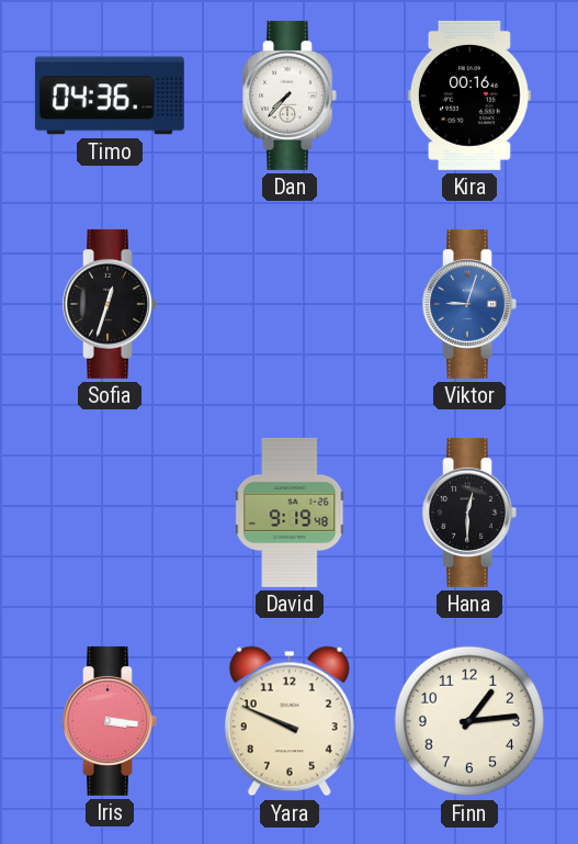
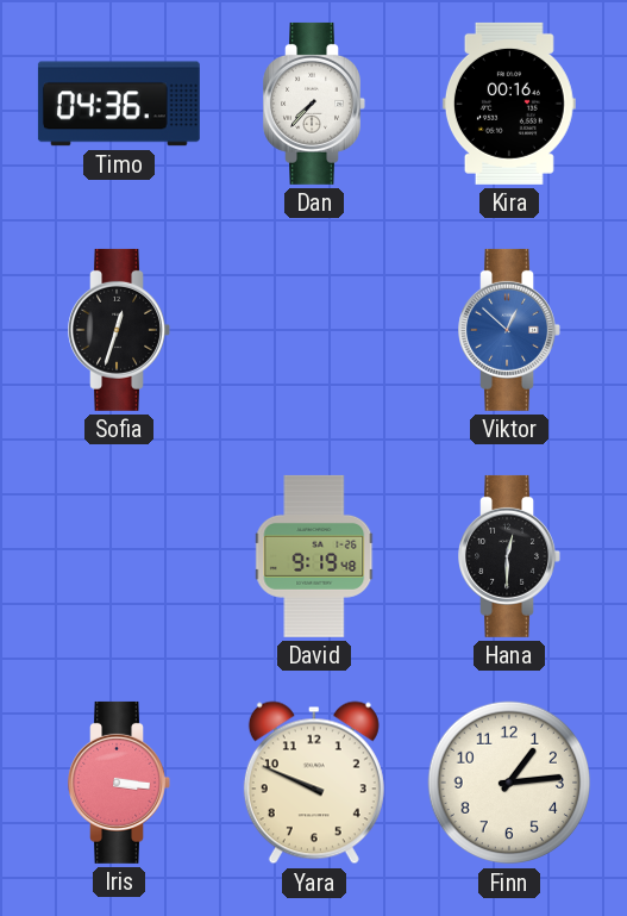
Viktor: 9:03 -> 12:52 (509, 330)
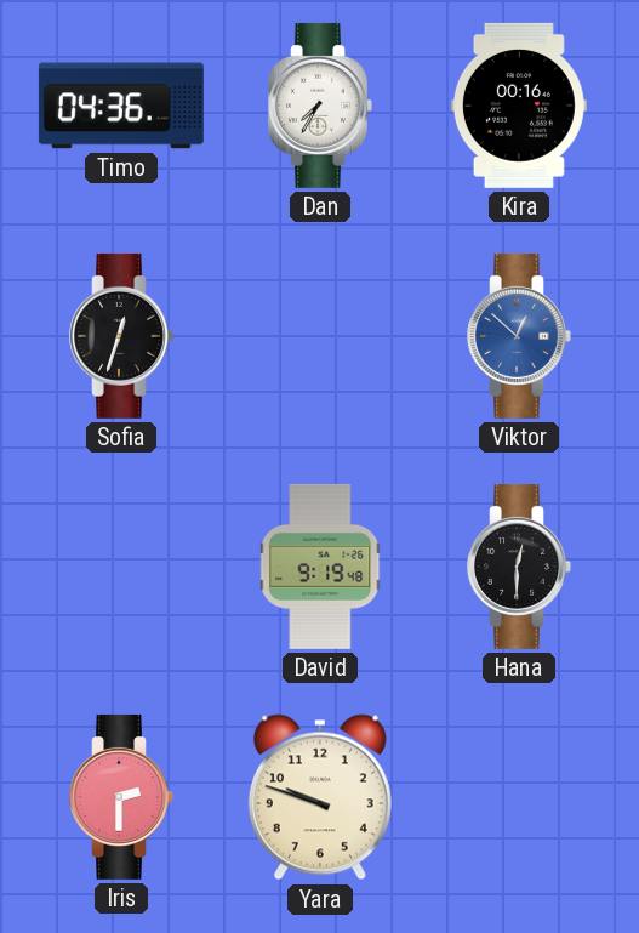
Dan: 7:37 -> 7:35 (320, 106)
Iris: 3:16 -> 2:30 (121, 797)
Yara: 9:49 -> 9:48 (320, 797)
Finn: 1:14 -> none (509, 783)
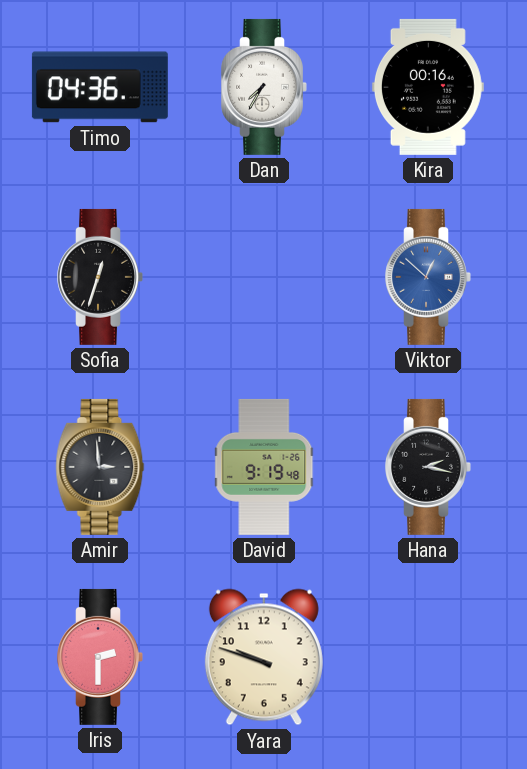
Amir: none -> 2:59 (100, 467)
Hana: 12:30 -> 2:17 (428, 467)
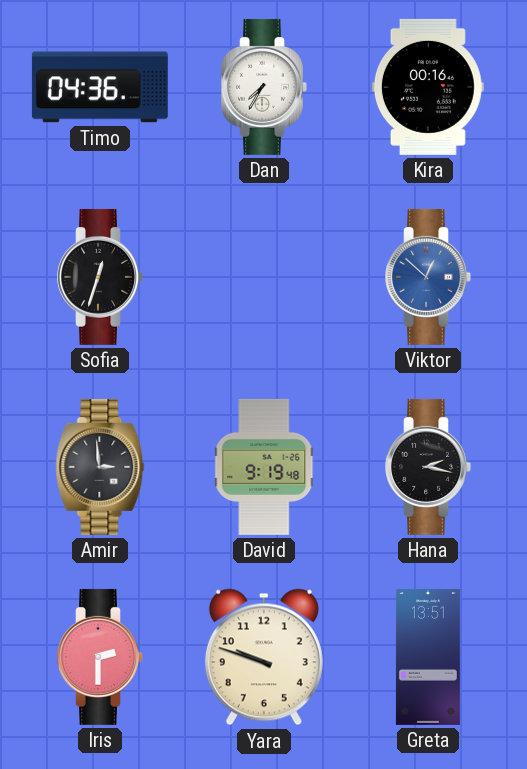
Greta: none -> 13:51 (428, 657)
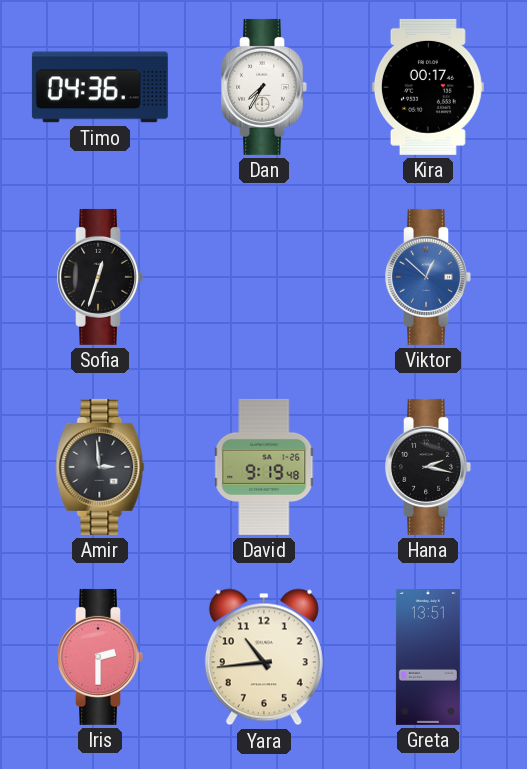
Kira: 00:16 -> 00:17 (428, 87)
Yara: 9:48 -> 10:44 (264, 657)
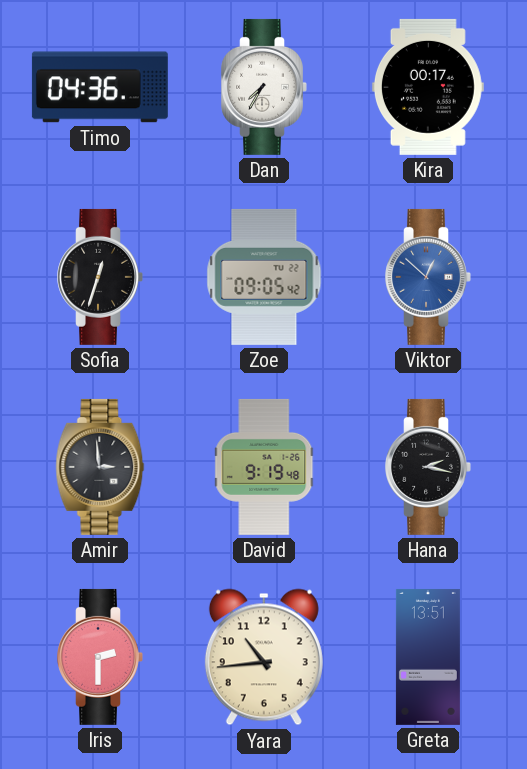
Zoe: none -> 09:05 (264, 277)
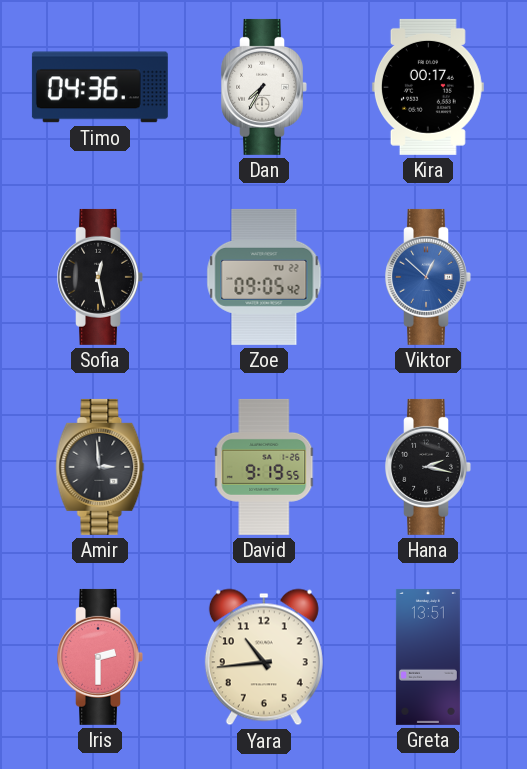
Sofia: 12:33 -> 12:28 (100, 277)
David: 9:19:48 -> 9:19:55 (265, 467)
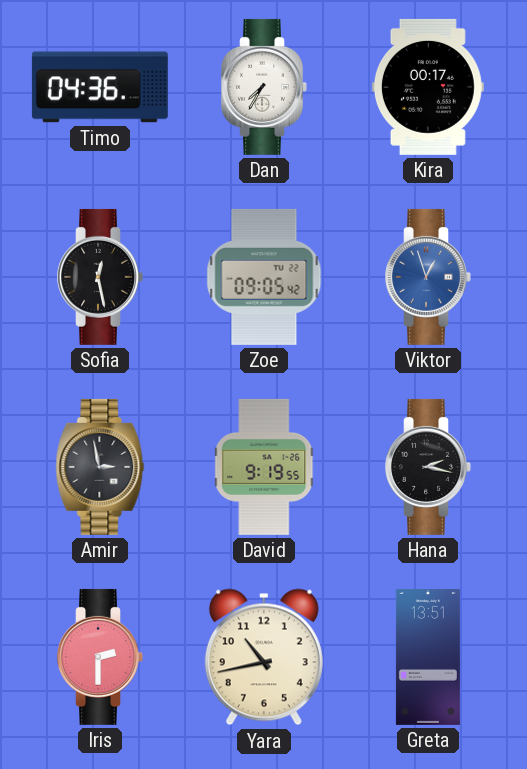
Viktor: 12:52 -> 12:57 (428, 277)
Amir: 2:59 -> 2:58 (100, 467)
Yara: 10:44 -> 10:43 (264, 657)
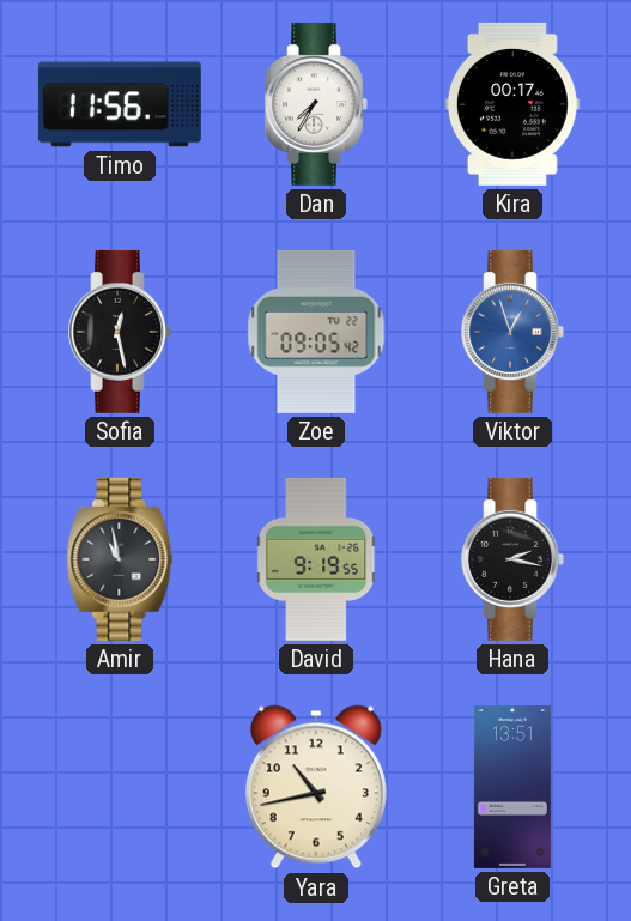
Timo: 04:36 -> 11:56 (120, 104)
Amir: 2:58 -> 10:58 (120, 559)
Iris: 2:30 -> none (100, 657)
